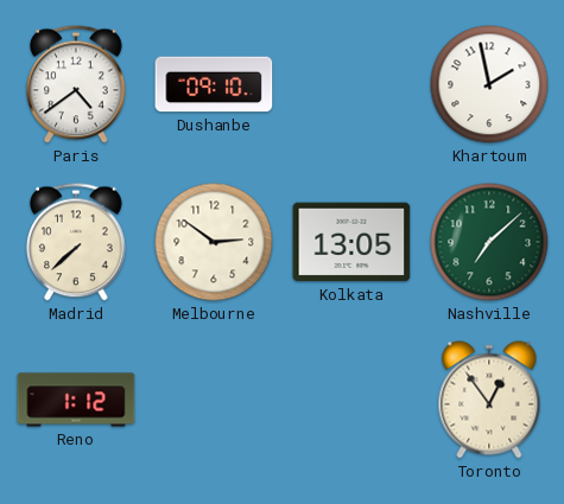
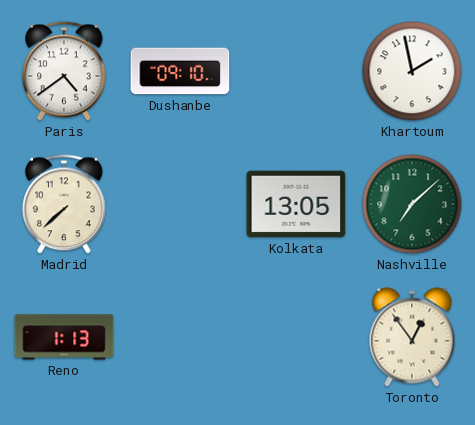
Melbourne: 2:51 -> none (214, 242)
Reno: 1:12 -> 1:13 (64, 337)
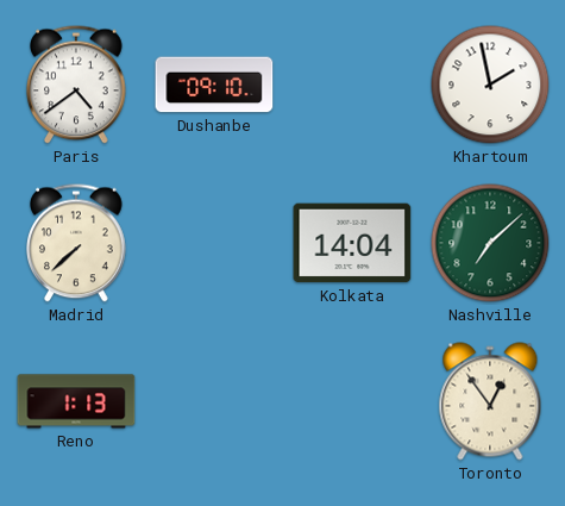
Kolkata: 13:05 -> 14:04 (352, 243)
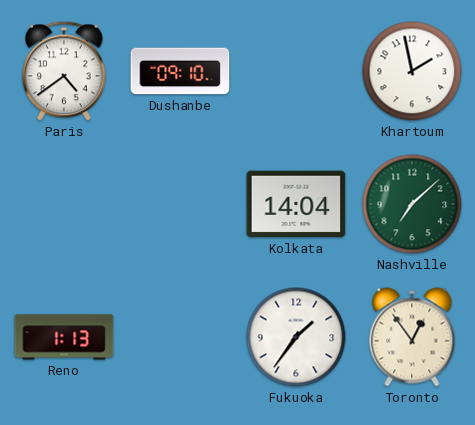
Madrid: 7:38 -> none (76, 243)
Fukuoka: none -> 1:36 (296, 337)
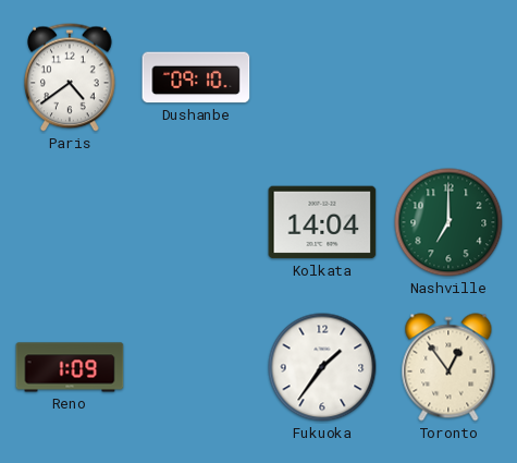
Khartoum: 1:58 -> none (412, 71)
Nashville: 7:08 -> 7:00 (448, 222)
Reno: 1:13 -> 1:09 (70, 367)
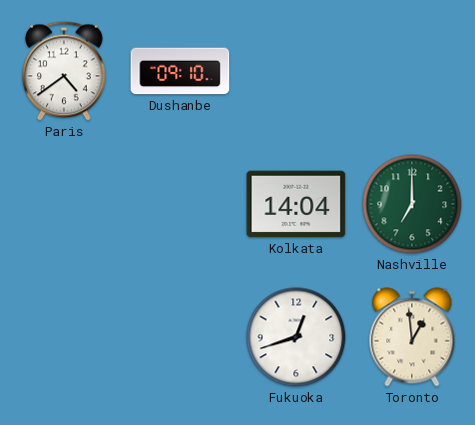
Reno: 1:09 -> none (70, 367)
Fukuoka: 1:36 -> 12:42 (296, 337)
Toronto: 12:54 -> 12:59 (412, 337)
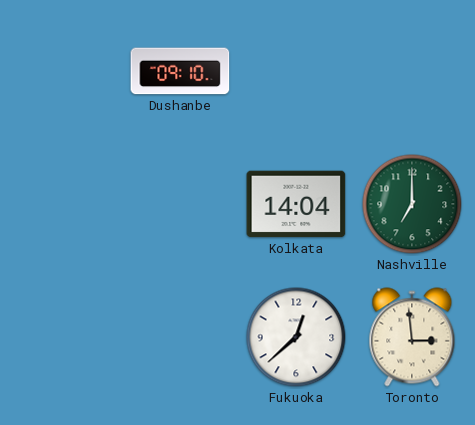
Paris: 4:39 -> none (64, 71)
Fukuoka: 12:42 -> 12:38 (296, 337)
Toronto: 12:59 -> 2:59 (412, 337)
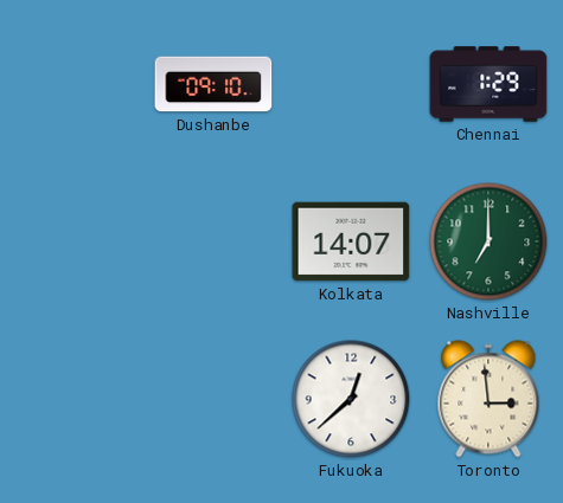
Chennai: none -> 1:29 (488, 84)
Kolkata: 14:04 -> 14:07 (351, 241)
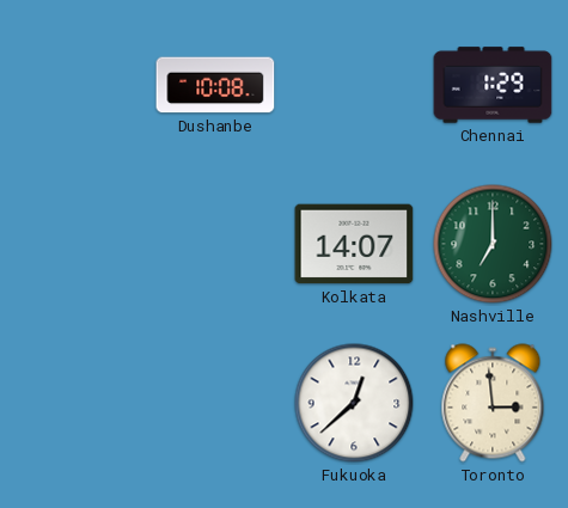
Dushanbe: 09:10 -> 10:08 (215, 85)
